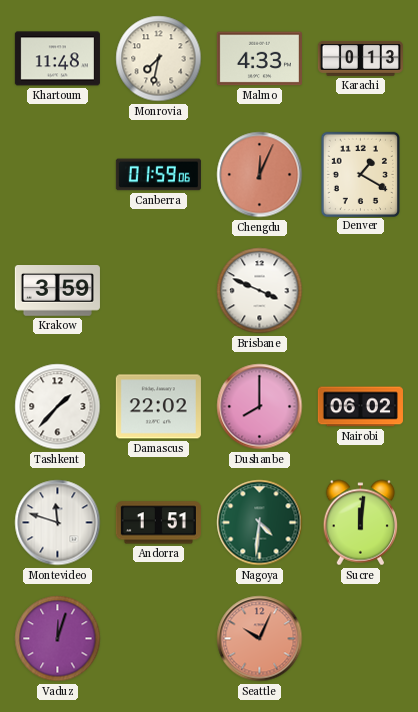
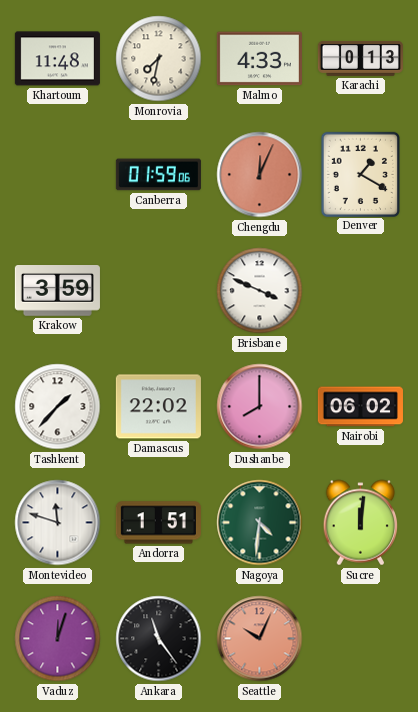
Ankara: none -> 11:24 (159, 639)
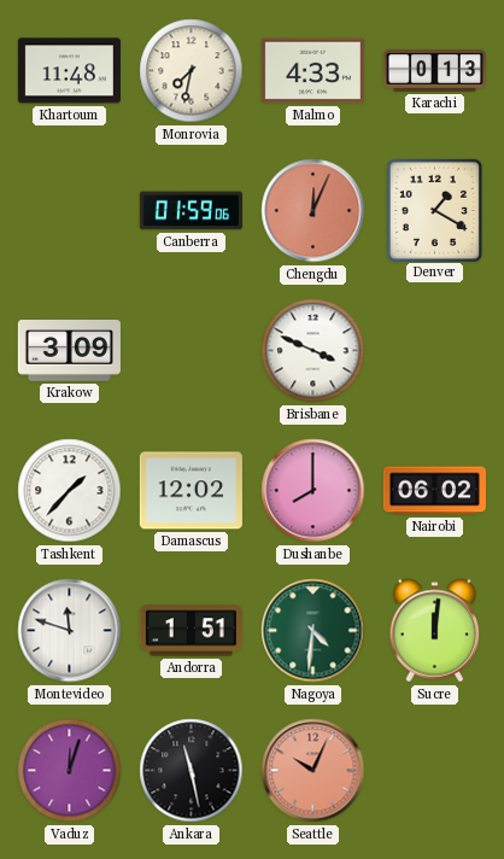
Krakow: 3:59 -> 3:09 (69, 351)
Damascus: 22:02 -> 12:02 (191, 491)
Ankara: 11:24 -> 11:28 (192, 771)
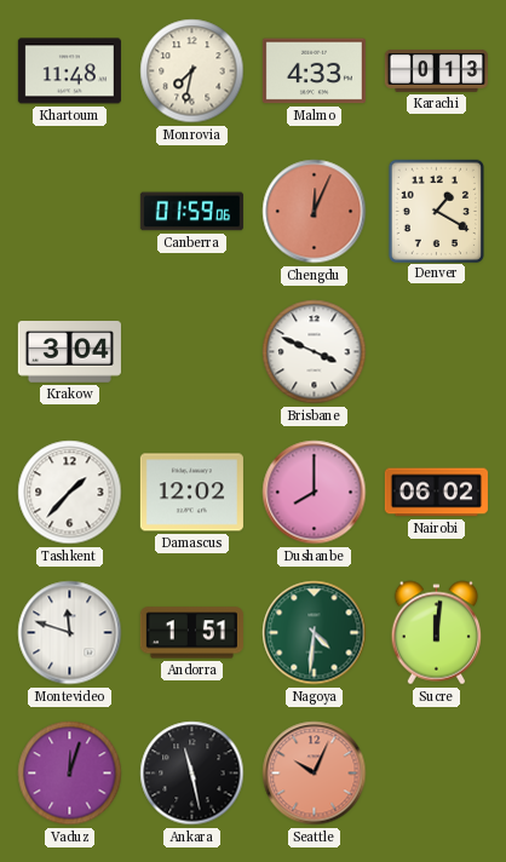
Krakow: 3:09 -> 3:04 (69, 352)
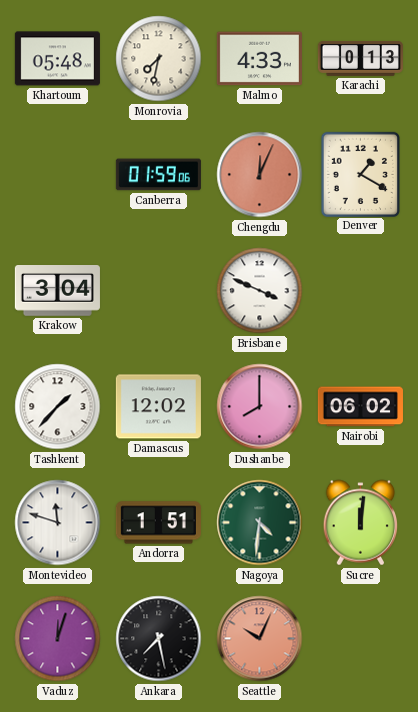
Khartoum: 11:48 -> 05:48 (57, 59)
Ankara: 11:28 -> 7:28 (159, 639)
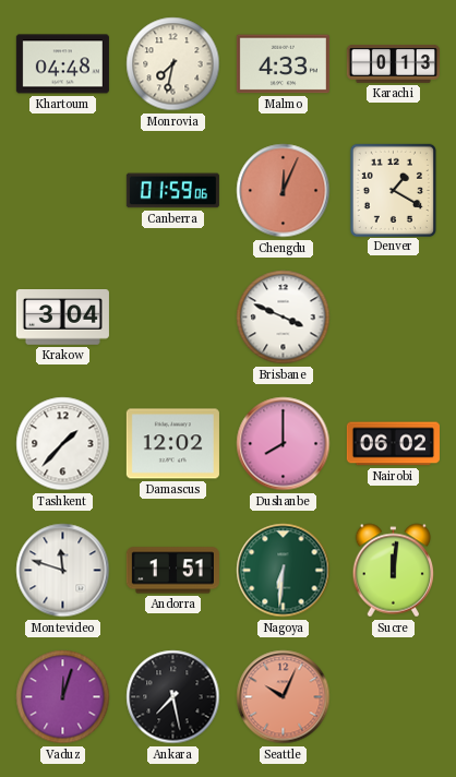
Khartoum: 05:48 -> 04:48 (62, 64)
Nagoya: 4:31 -> 6:31 (284, 571)
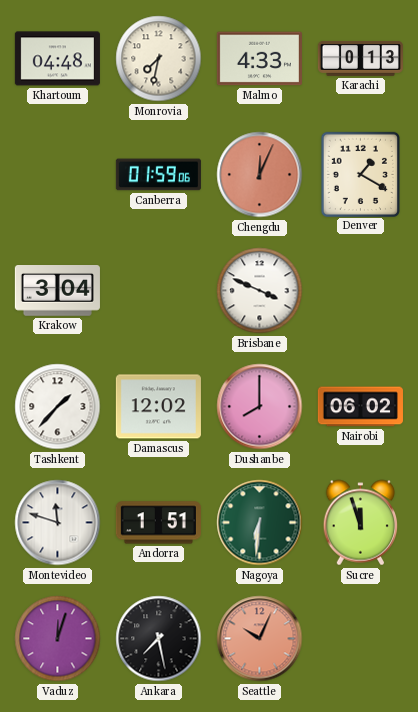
Sucre: 12:01 -> 11:57 (361, 523)
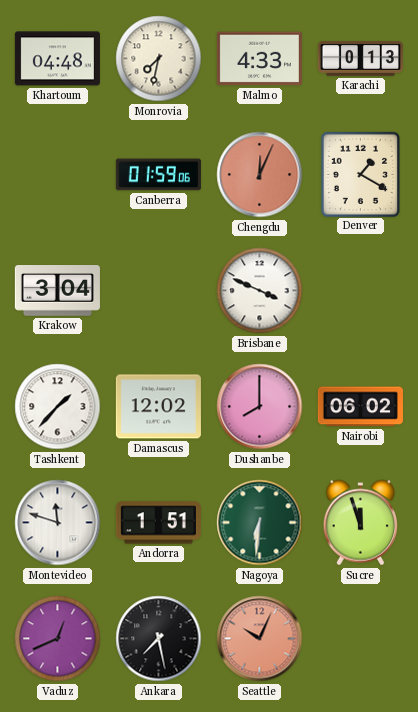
Vaduz: 12:03 -> 12:41 (58, 639)
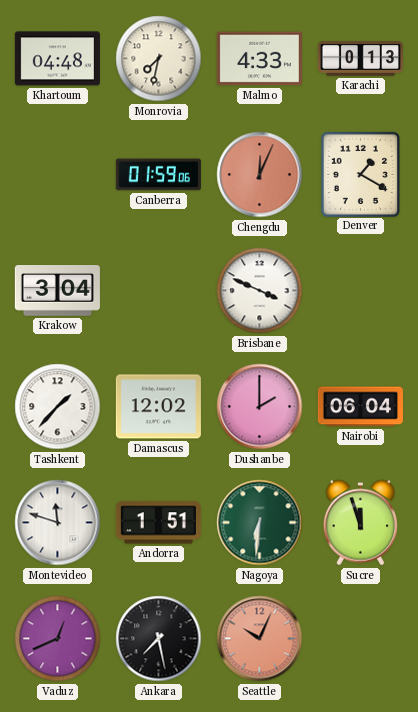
Dushanbe: 8:00 -> 2:00 (260, 407)
Nairobi: 06:02 -> 06:04 (360, 407)
